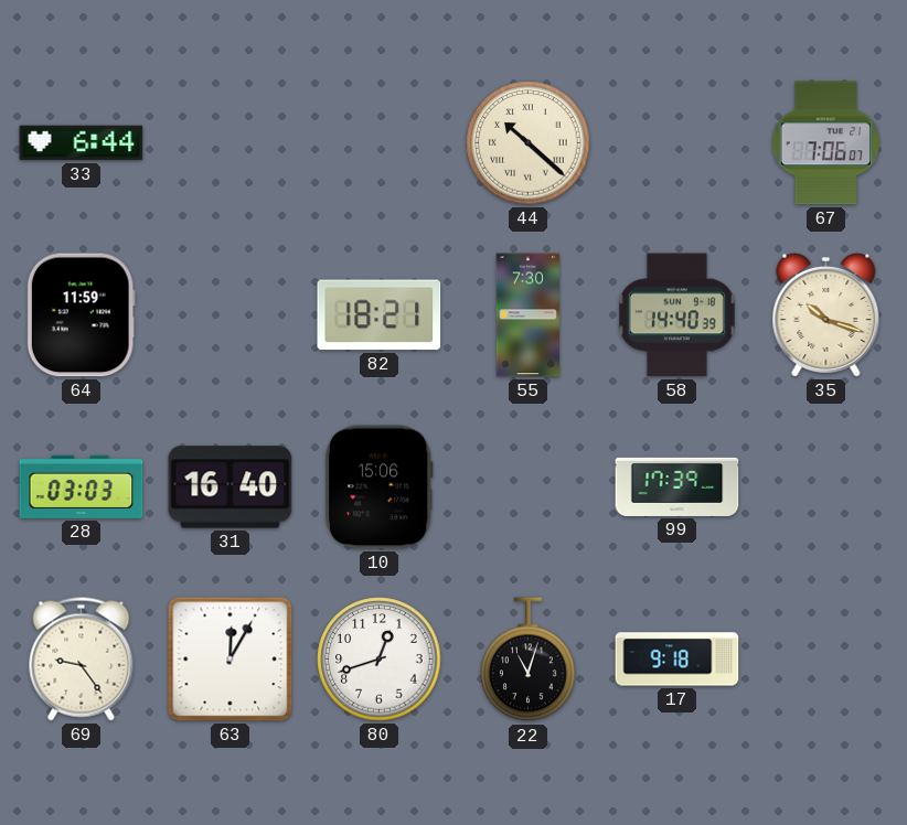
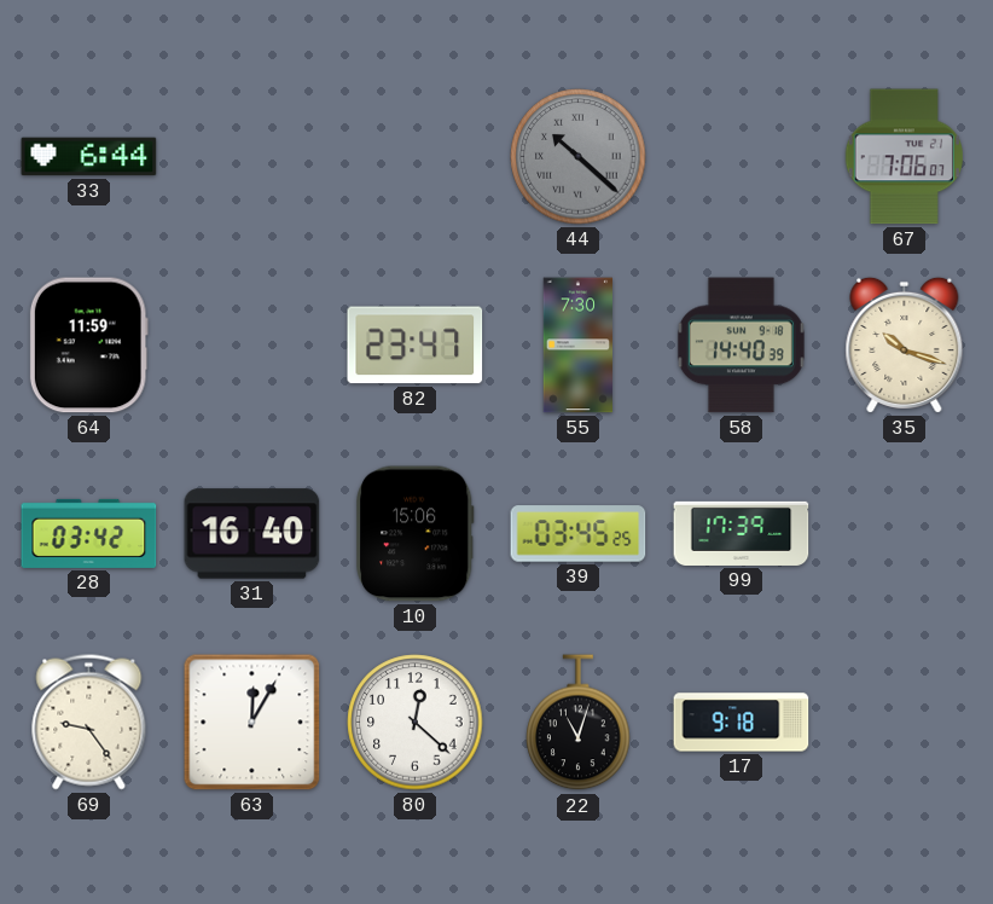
44 dial: cream -> grey (579, 157)
82: 18:21 -> 23:47 (416, 346)
28: 03:03 -> 03:42 (89, 533)
39: none -> 03:45 (579, 534)
80: 12:42 -> 12:22 (416, 723)
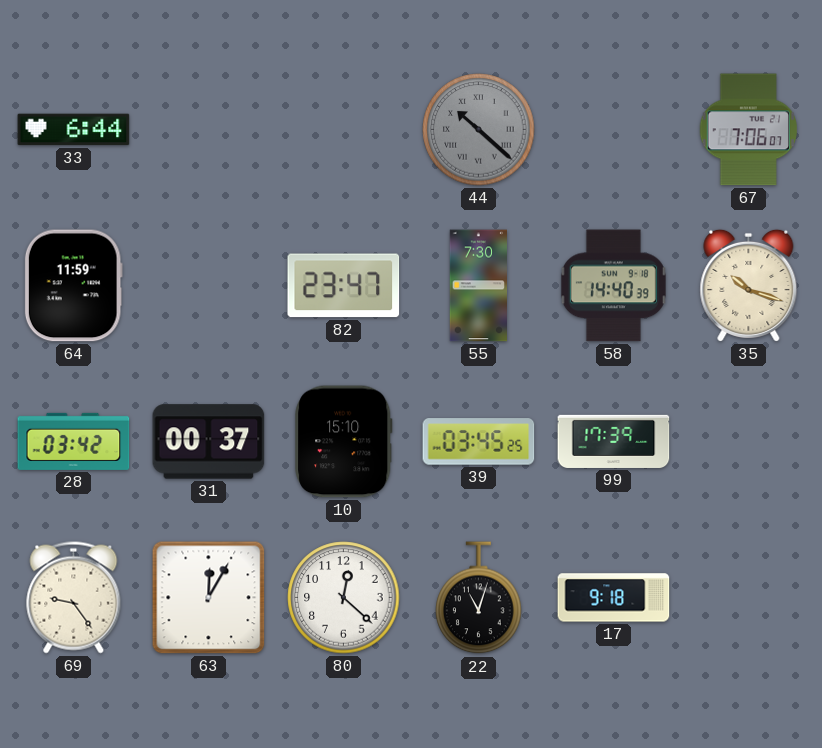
31: 16:40 -> 00:37 (209, 442)
10: 15:06 -> 15:10 (344, 442)
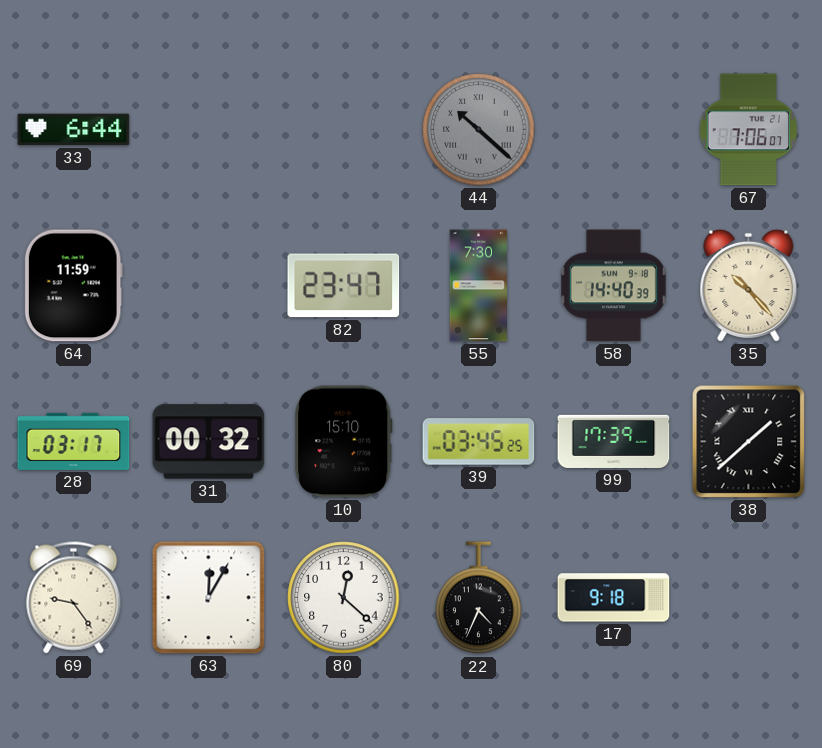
35: 10:18 -> 10:23 (749, 285)
28: 03:42 -> 03:17 (74, 441)
31: 00:37 -> 00:32 (209, 442)
38: none -> 1:38 (749, 442)
22: 11:03 -> 4:34 (479, 598)
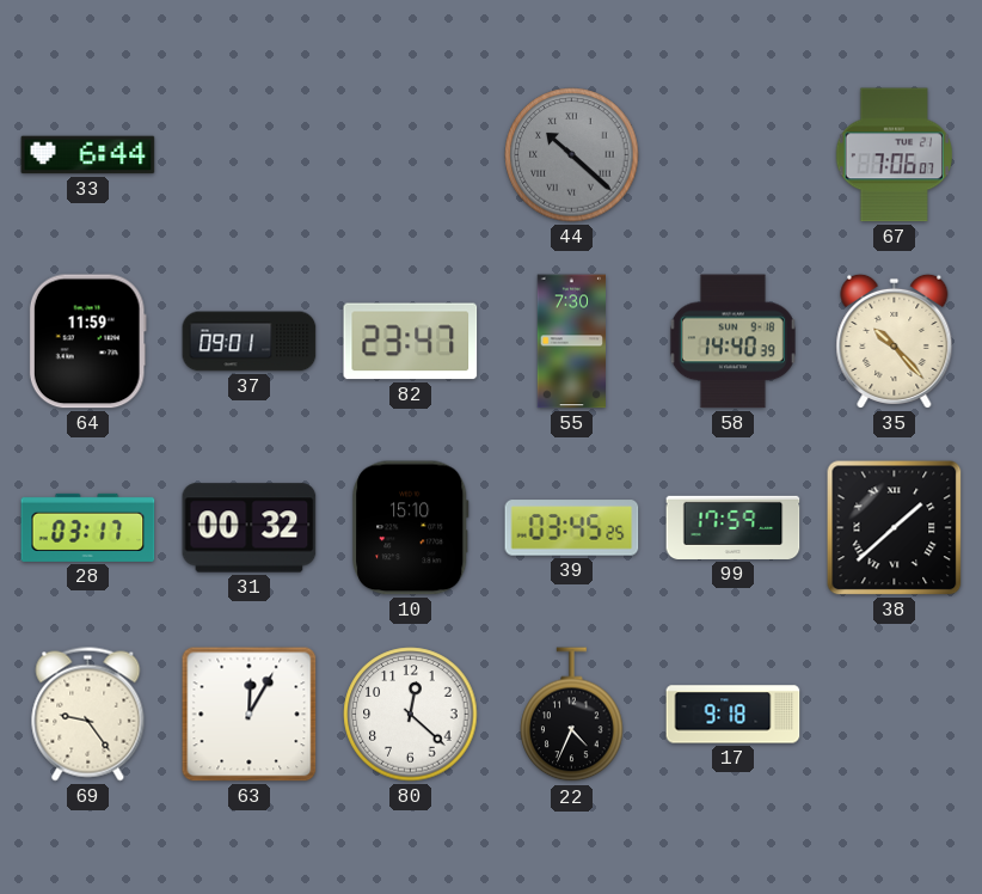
37: none -> 09:01 (250, 342)
99: 17:39 -> 17:59 (734, 527)
